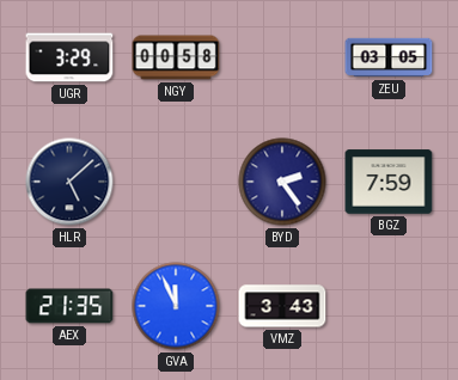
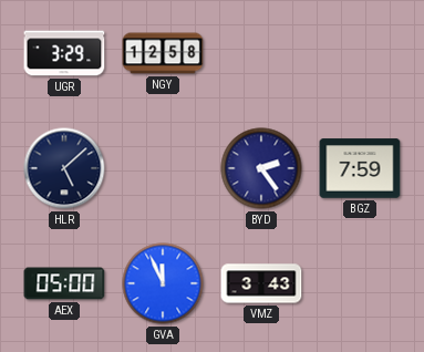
NGY: 00:58 -> 12:58 (163, 53)
ZEU: 03:05 -> none (389, 57)
AEX: 21:35 -> 05:00 (64, 283)
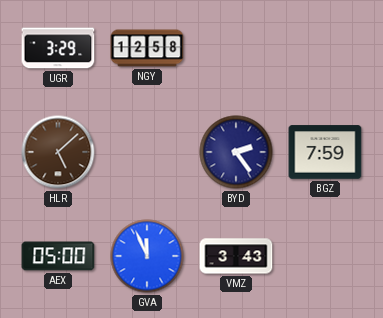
HLR dial: navy -> brown (58, 152)
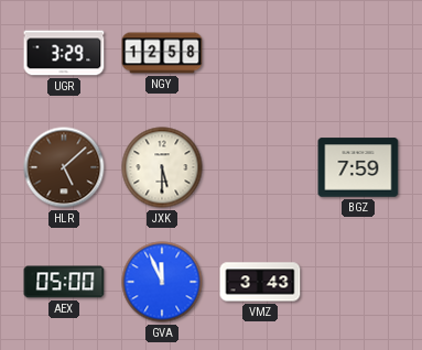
JXK: none -> 5:30 (162, 167)
BYD: 2:24 -> none (236, 152)
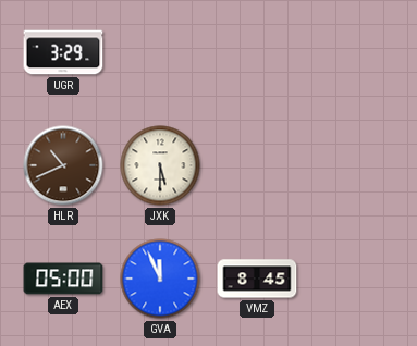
NGY: 12:58 -> none (162, 53)
HLR: 5:08 -> 10:41 (63, 165)
BGZ: 7:59 -> none (358, 167)
VMZ: 3:43 -> 8:45 (257, 279)
